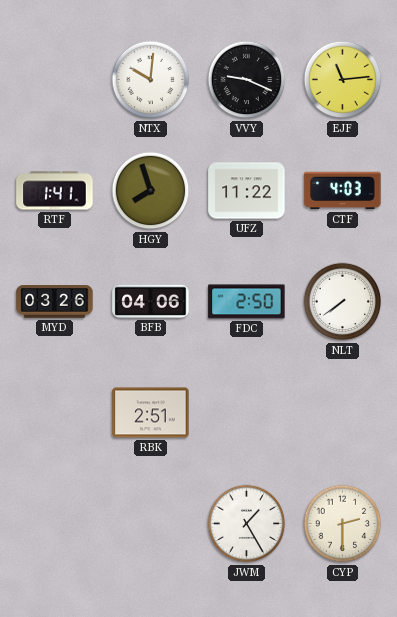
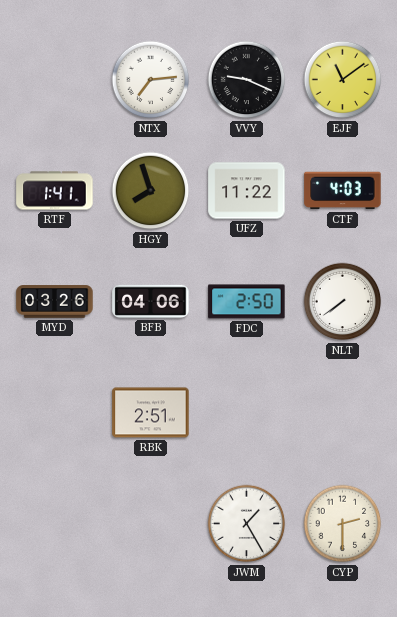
NTX: 10:01 -> 7:14 (151, 80)
EJF: 11:14 -> 11:09 (343, 80)
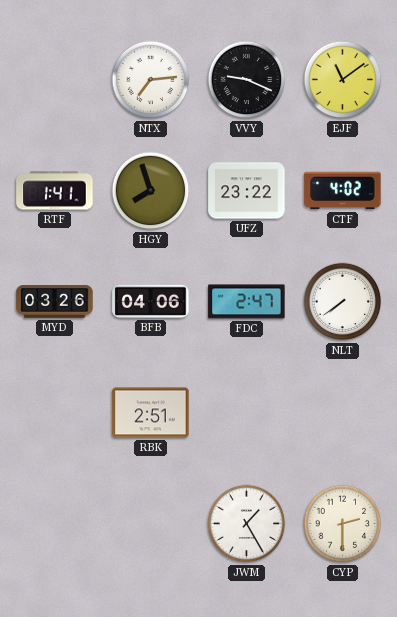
UFZ: 11:22 -> 23:22 (247, 191)
CTF: 4:03 -> 4:02 (343, 191)
FDC: 2:50 -> 2:47 (247, 302)
